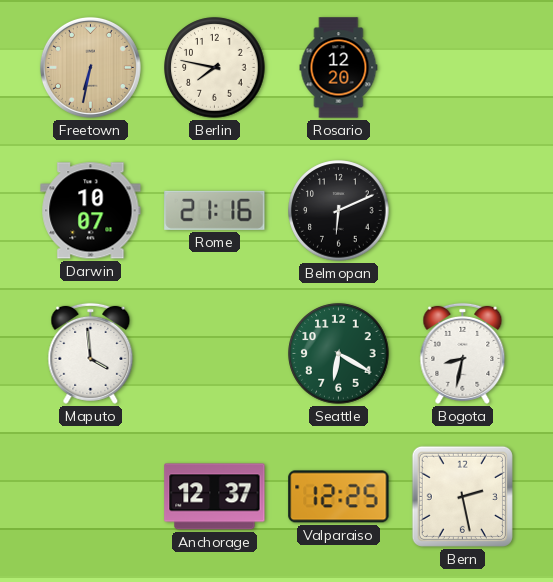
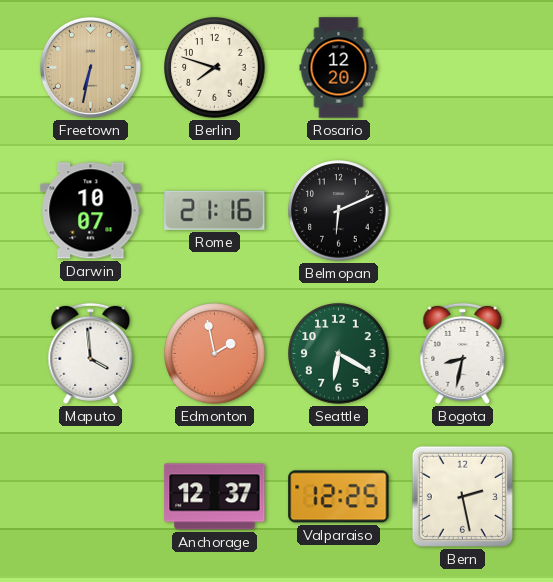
Berlin: 7:47 -> 7:48 (215, 68)
Edmonton: none -> 1:58 (215, 354)
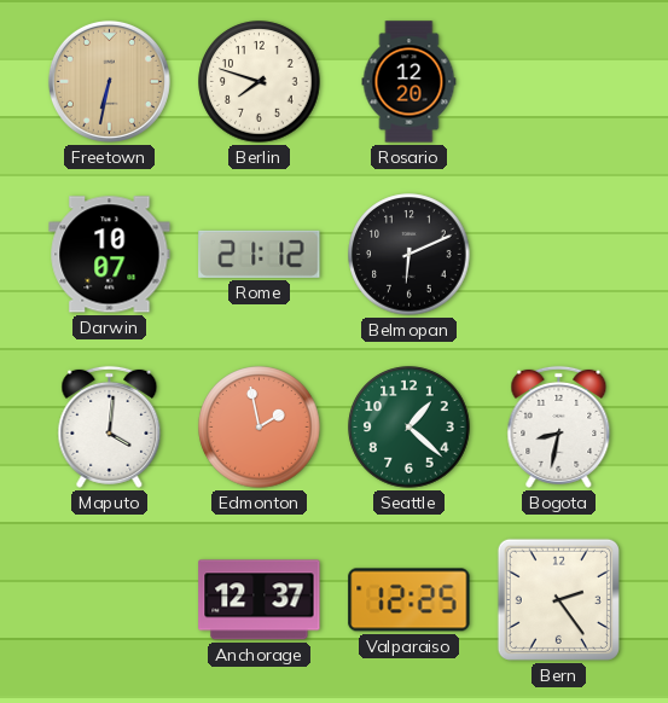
Rome: 21:16 -> 21:12 (260, 254)
Maputo: 3:59 -> 4:01 (110, 426)
Seattle: 6:20 -> 1:22 (409, 428)
Bern: 2:28 -> 2:24 (558, 599)
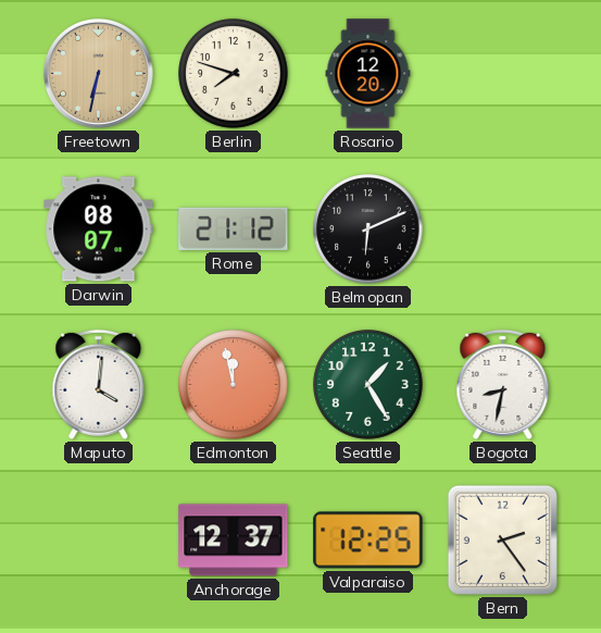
Darwin: 10:07 -> 08:07 (99, 229)
Edmonton: 1:58 -> 11:58 (234, 385)
Seattle: 1:22 -> 1:25 (368, 385)
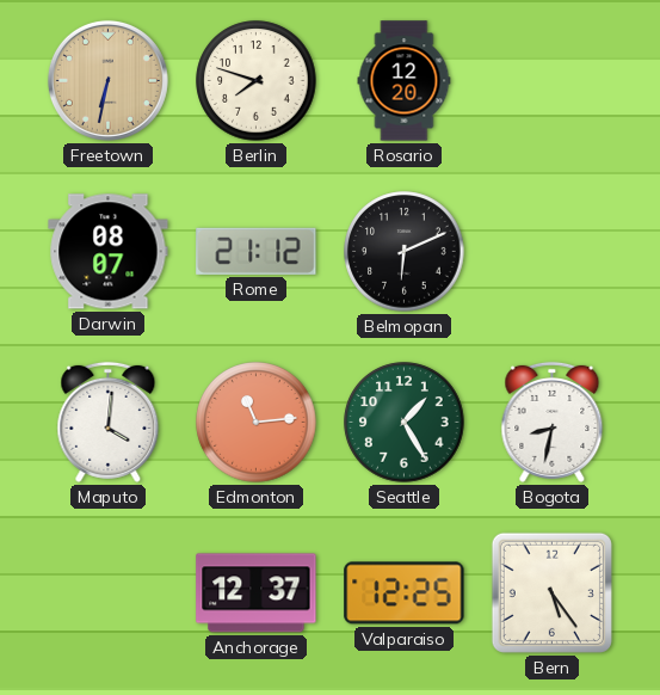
Edmonton: 11:58 -> 11:14 (257, 423)
Bern: 2:24 -> 5:24 (551, 592)
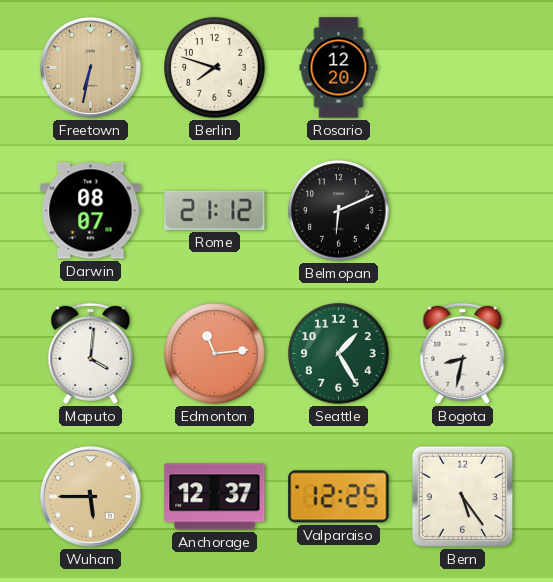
Wuhan: none -> 5:45 (90, 496)
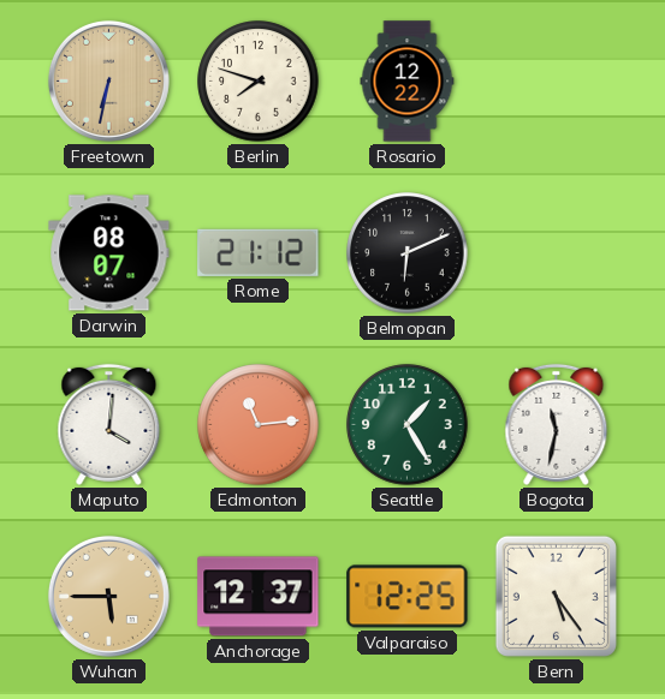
Rosario: 12:20 -> 12:22 (408, 82)
Bogota: 8:32 -> 11:32 (557, 424)
